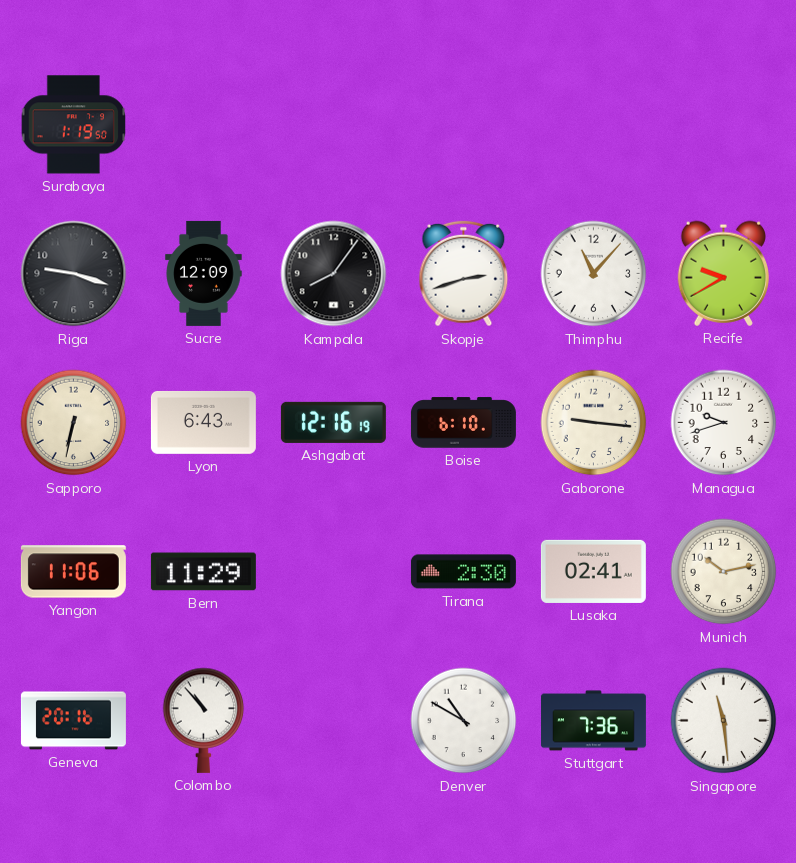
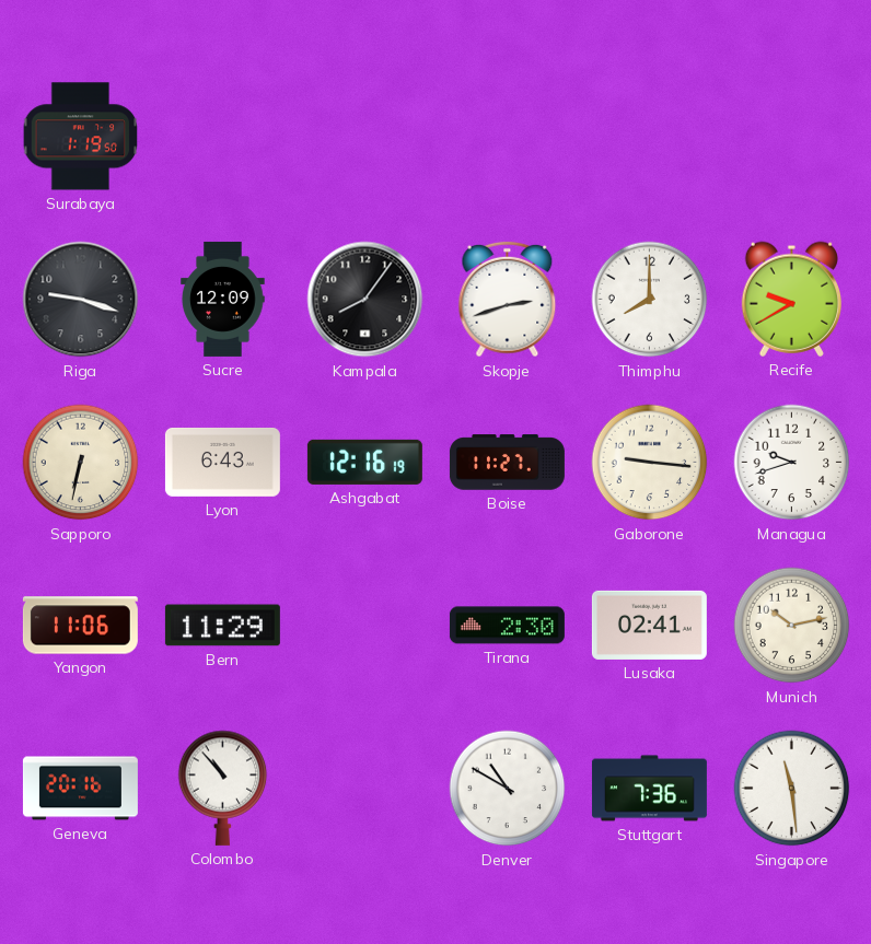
Thimphu: 11:07 -> 8:00 (650, 300)
Boise: 6:10 -> 11:27 (507, 463)
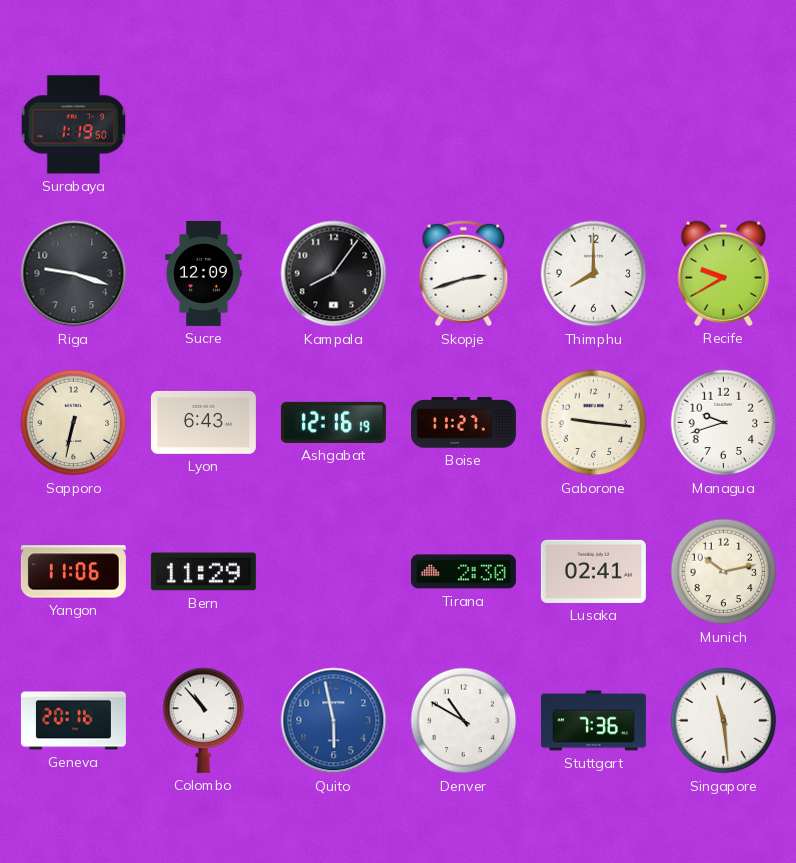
Quito: none -> 5:58 (334, 721)
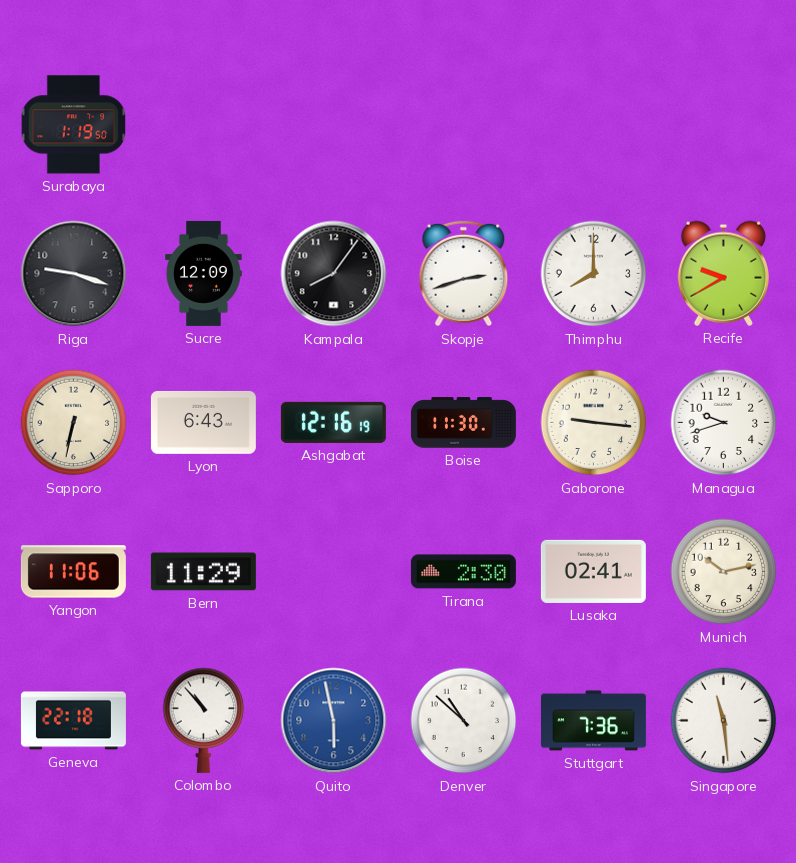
Boise: 11:27 -> 11:30 (463, 423)
Geneva: 20:16 -> 22:18 (73, 721)
Denver: 10:50 -> 10:52 (464, 721)
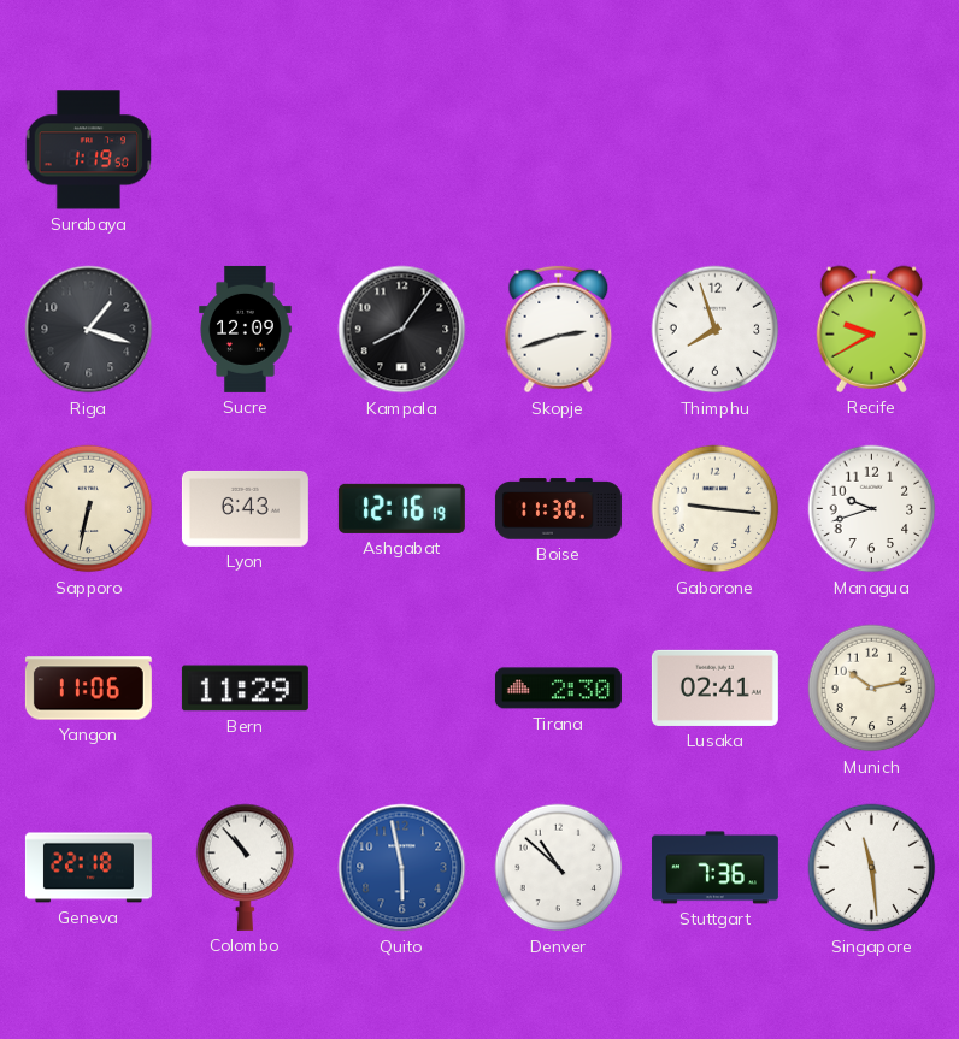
Riga: 9:18 -> 1:18 (89, 330)
Thimphu: 8:00 -> 7:57 (716, 330)
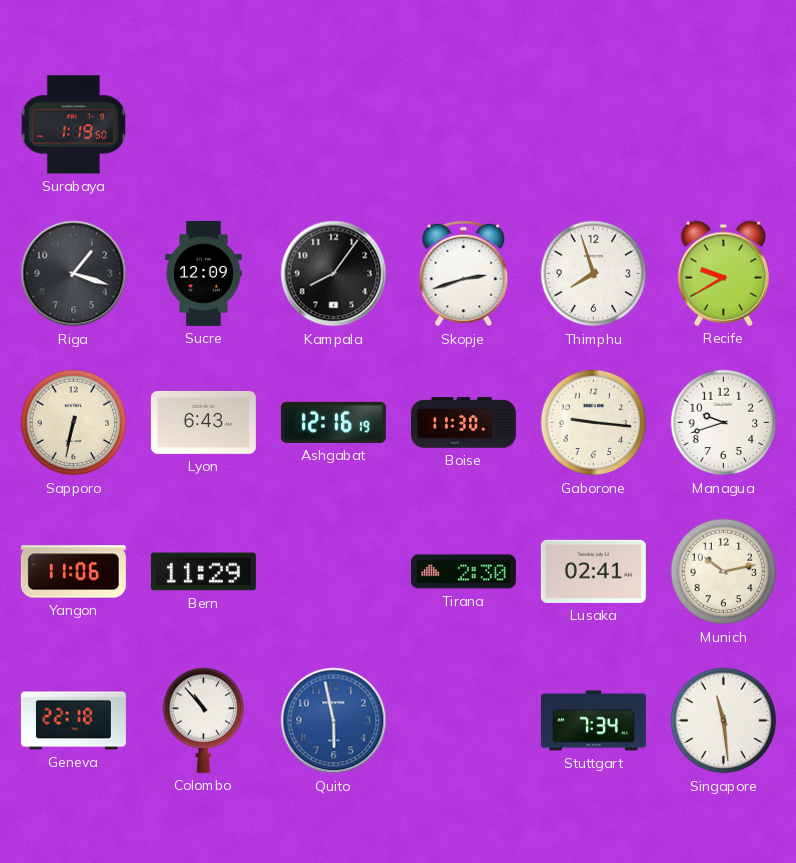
Denver: 10:52 -> none (559, 868)
Stuttgart: 7:36 -> 7:34 (593, 721)
